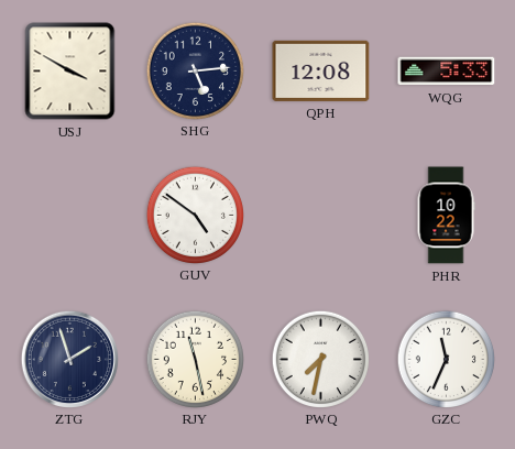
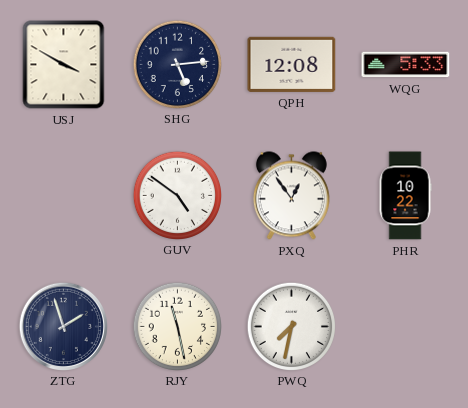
PXQ: none -> 12:54 (291, 196)
GZC: 11:34 -> none (446, 359)
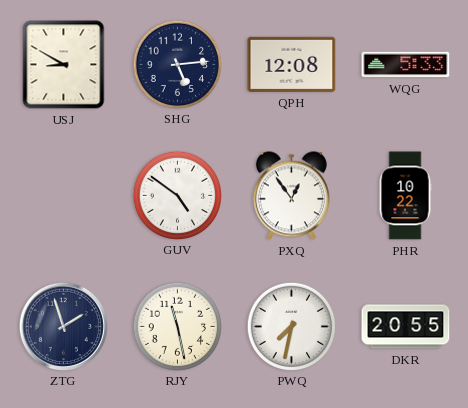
USJ: 3:50 -> 8:50 (64, 65)
DKR: none -> 20:55 (406, 327)
